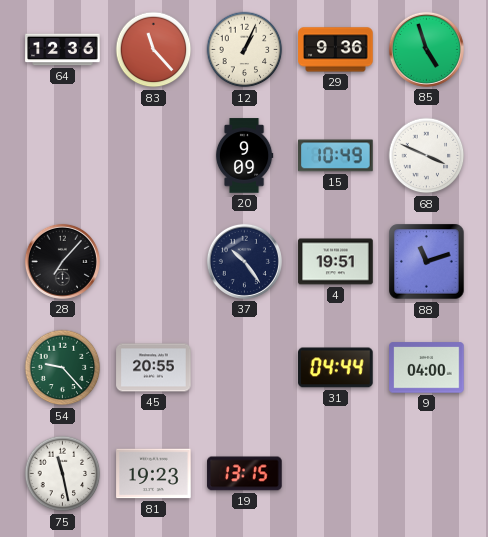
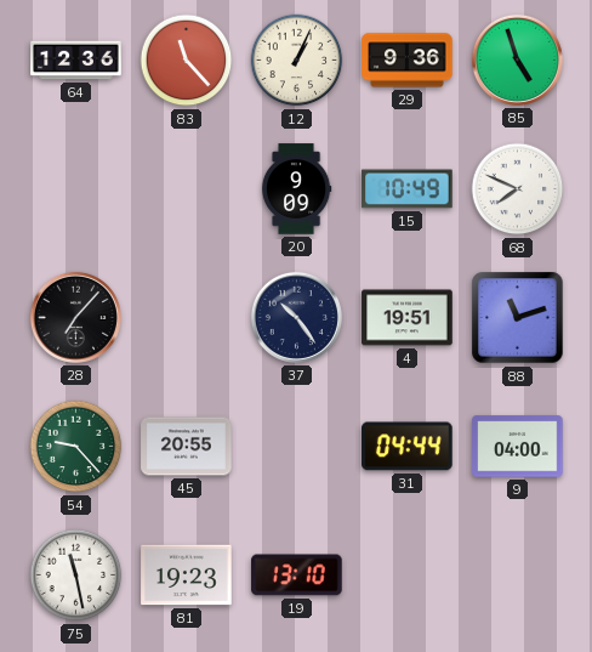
68: 3:49 -> 7:49 (518, 189)
19: 13:15 -> 13:10 (297, 576)
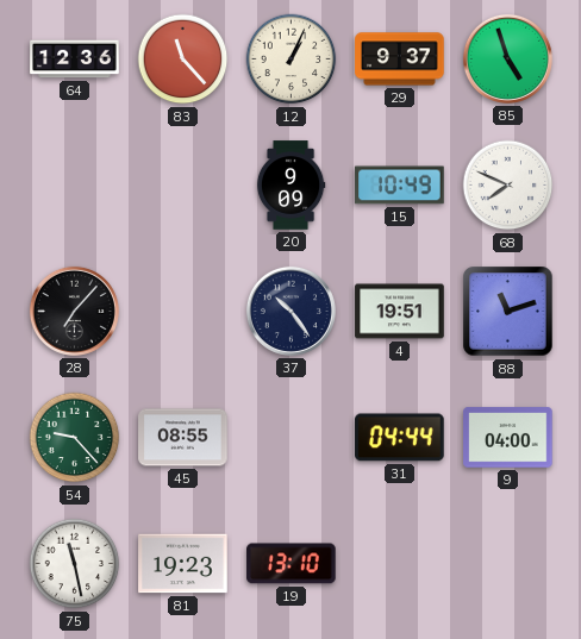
29: 9:36 -> 9:37 (400, 59)
45: 20:55 -> 08:55 (183, 438)
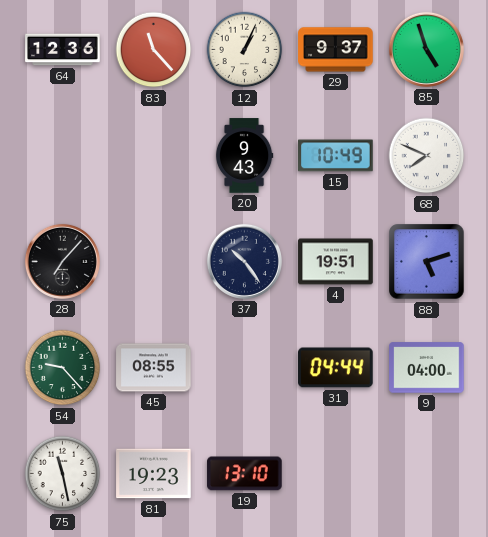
20: 9:09 -> 9:43 (244, 156)
88: 11:12 -> 5:12 (427, 262)
